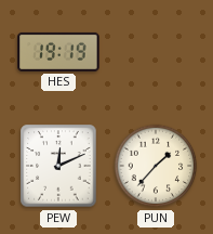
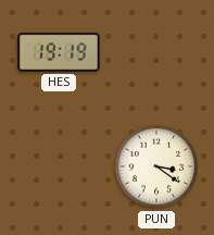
PEW: 12:11 -> none (58, 166)
PUN: 1:37 -> 3:21 (156, 166)
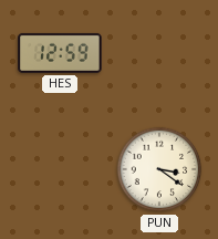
HES: 19:19 -> 12:59 (60, 53)
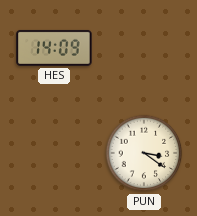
HES: 12:59 -> 14:09 (54, 48)
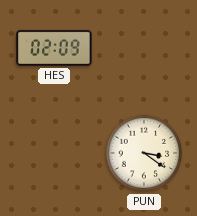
HES: 14:09 -> 02:09 (54, 48)
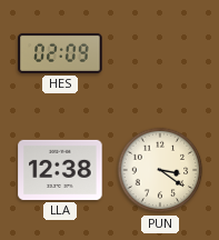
LLA: none -> 12:38 (60, 170)
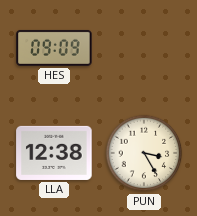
HES: 02:09 -> 09:09 (54, 48)
PUN: 3:21 -> 3:25 (144, 153)
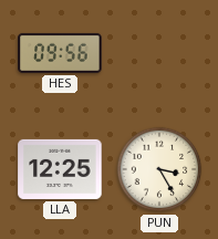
HES: 09:09 -> 09:56 (60, 53)
LLA: 12:38 -> 12:25 (60, 169)
